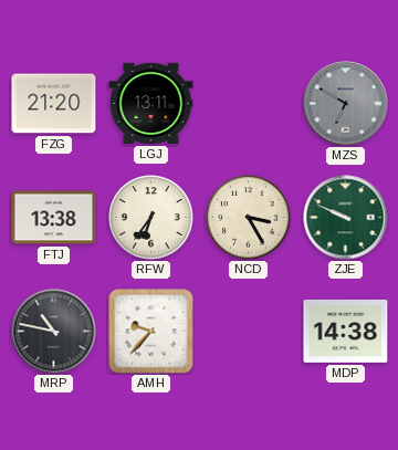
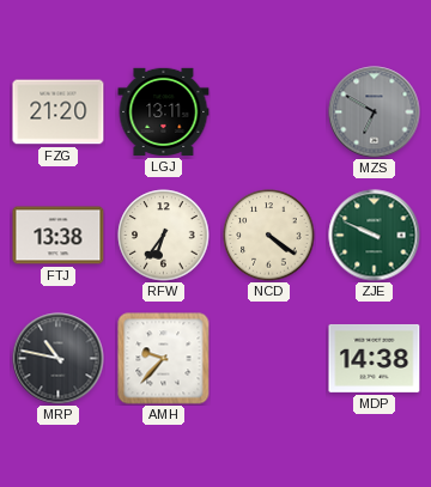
NCD: 3:25 -> 4:21 (269, 236)
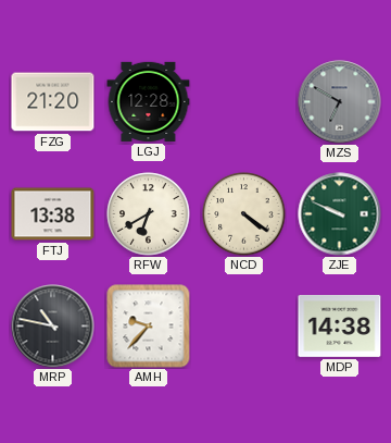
LGJ: 13:11 -> 12:28 (149, 101)
RFW: 6:36 -> 6:40 (149, 214)
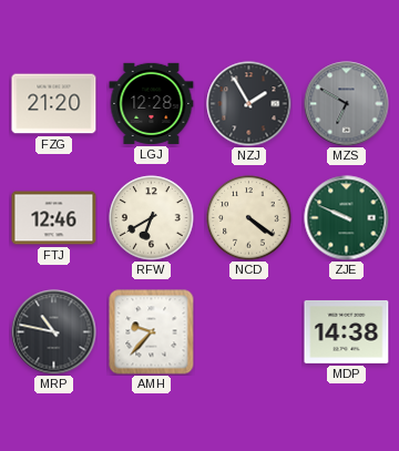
NZJ: none -> 1:55 (249, 104)
FTJ: 13:38 -> 12:46 (54, 218)
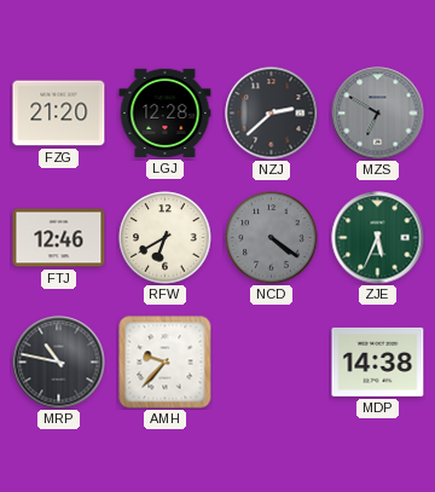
NZJ: 1:55 -> 2:38 (272, 114)
NCD dial: cream -> grey (272, 238)
ZJE: 9:49 -> 5:34 (378, 238)
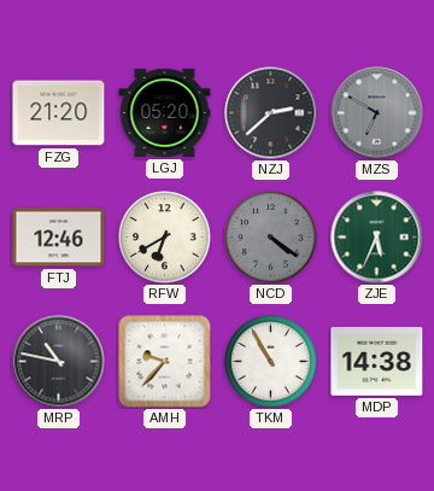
LGJ: 12:28 -> 05:20 (165, 112)
TKM: none -> 10:55 (271, 362)
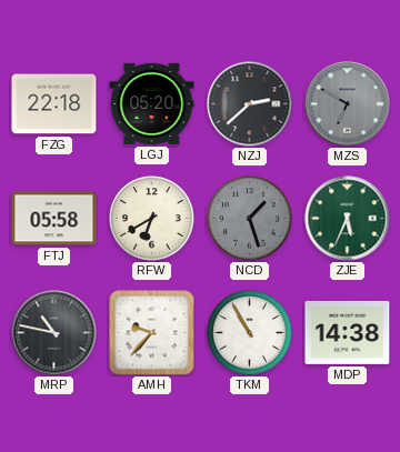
FZG: 21:20 -> 22:18 (54, 104)
FTJ: 12:46 -> 05:58 (54, 219)
NCD: 4:21 -> 1:27 (250, 219)
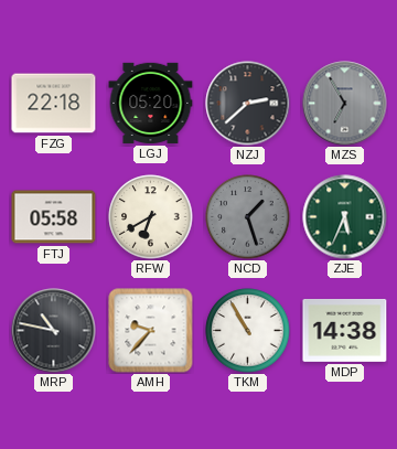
MZS: 6:50 -> 6:55 (345, 104)
